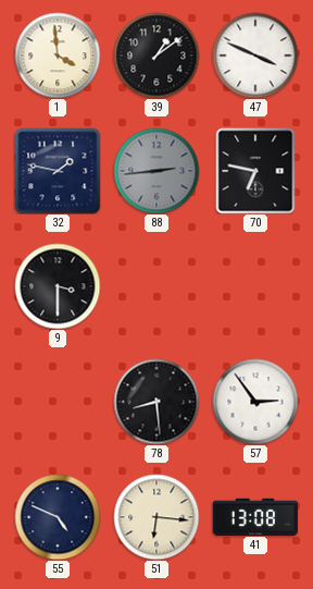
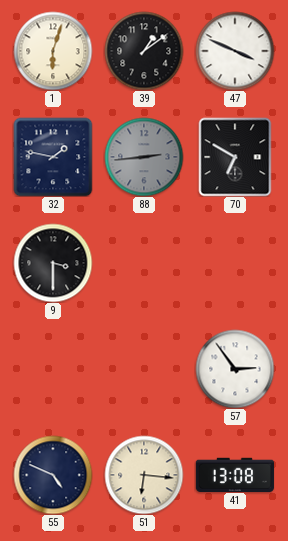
1: 3:59 -> 6:03 (53, 51)
70: 6:47 -> 6:50 (235, 157)
78: 8:29 -> none (156, 402)
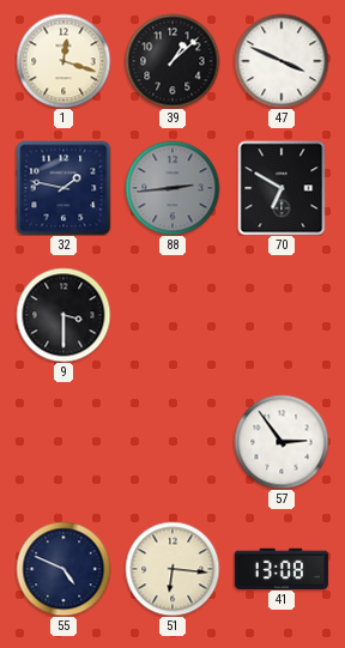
1: 6:03 -> 12:18 (63, 61)
39: 1:09 -> 1:08 (172, 61)
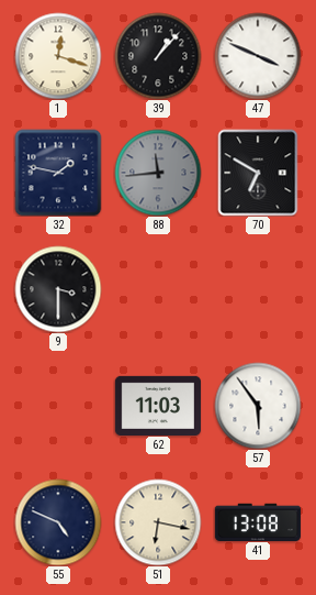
39: 1:08 -> 1:07 (158, 56)
88: 2:44 -> 11:44 (158, 173)
62: none -> 11:03 (157, 405)
57: 2:54 -> 5:54 (258, 406)
51: 6:16 -> 6:17 (158, 522)
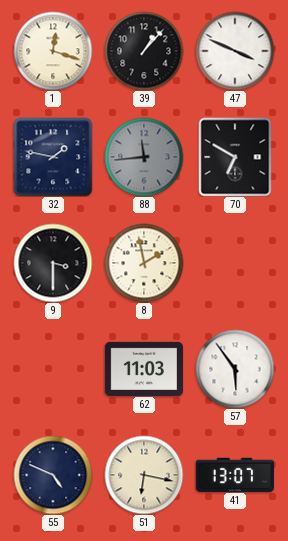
8: none -> 1:58 (144, 263)
41: 13:08 -> 13:07 (235, 474)
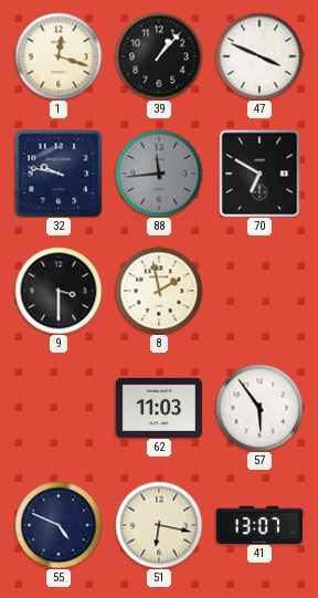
32: 1:47 -> 9:47 (59, 174)
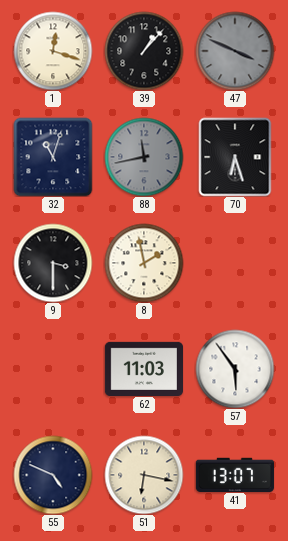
47 dial: white -> grey (235, 51)
32: 9:47 -> 11:03 (53, 157)
88: 11:44 -> 11:43 (144, 157)
70: 6:50 -> 6:27 (235, 157)
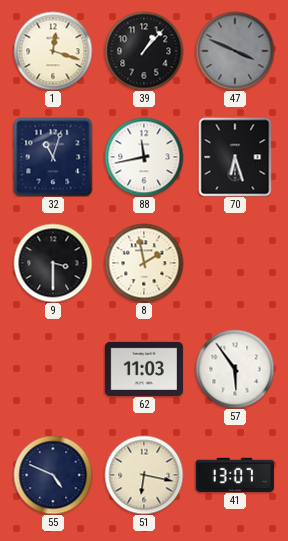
88 dial: grey -> white (144, 157)
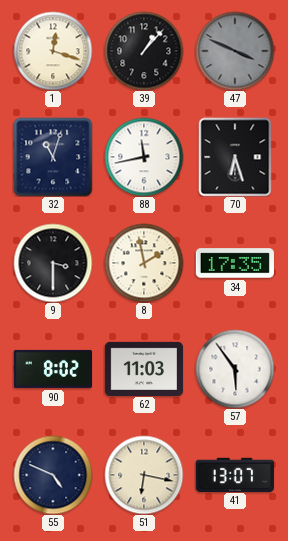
34: none -> 17:35 (234, 263)
90: none -> 8:02 (52, 369)
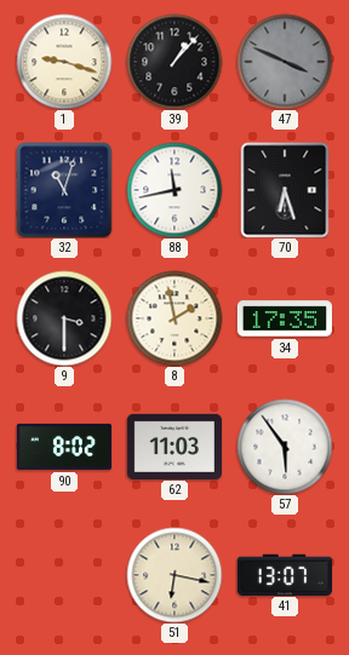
1: 12:18 -> 9:18 (64, 62)
55: 4:49 -> none (53, 475)
